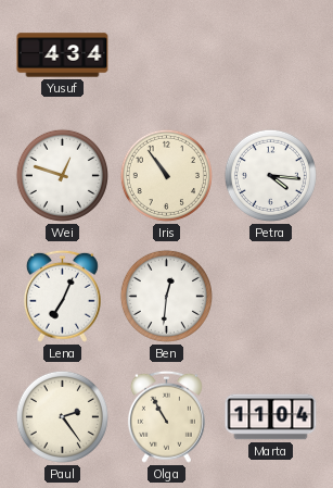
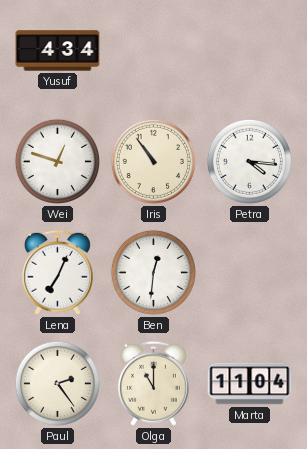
Olga: 10:55 -> 11:00 (153, 383)
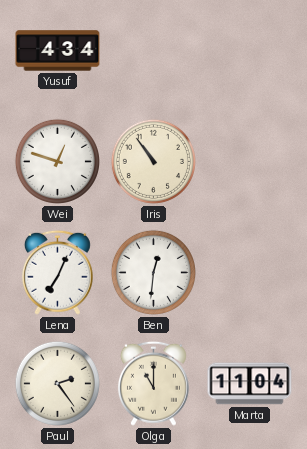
Petra: 4:16 -> none (249, 161)
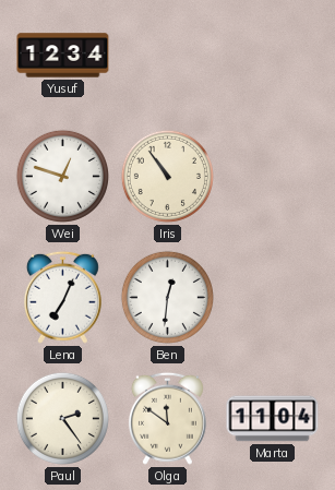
Yusuf: 4:34 -> 12:34 (63, 56)
Olga: 11:00 -> 11:51 (167, 418)
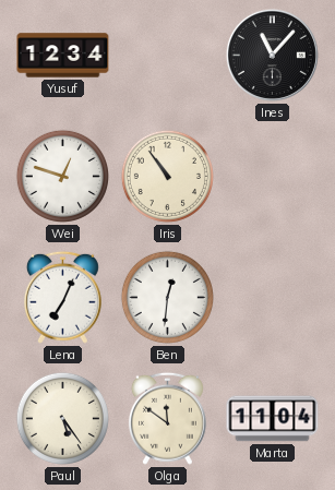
Ines: none -> 11:07 (272, 55)
Paul: 2:24 -> 5:24 (62, 418)
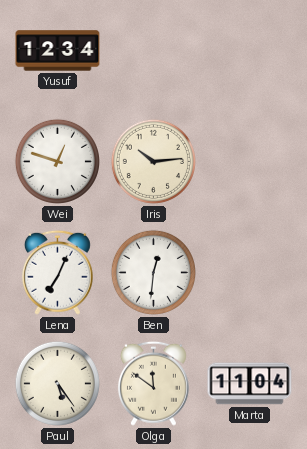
Ines: 11:07 -> none (272, 55)
Iris: 10:54 -> 10:14 (153, 161)
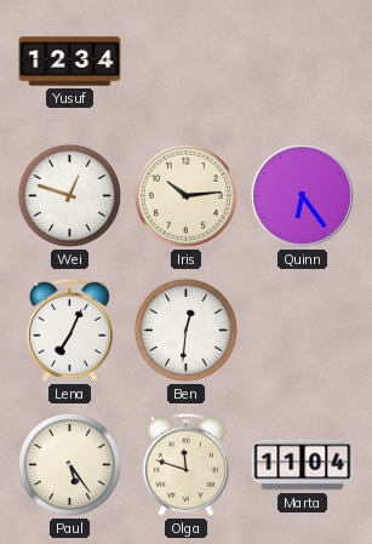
Quinn: none -> 6:24 (302, 195)
Olga: 11:51 -> 11:48 (185, 464)
